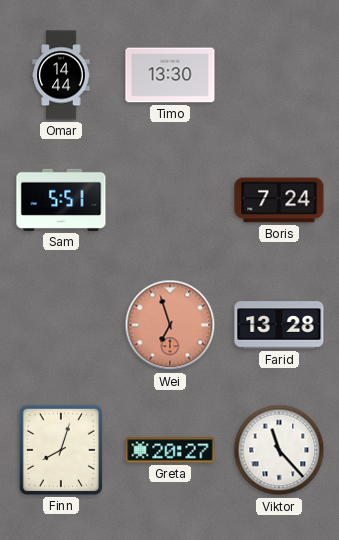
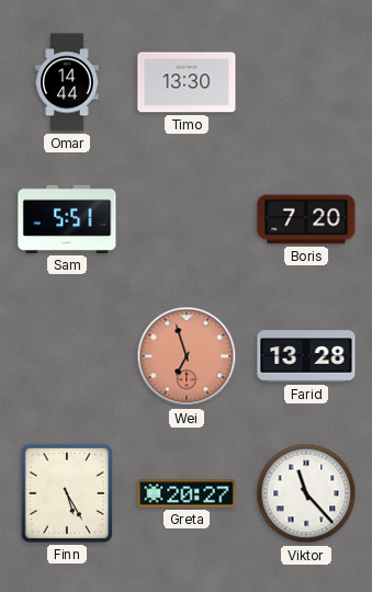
Boris: 7:24 -> 7:20 (306, 219)
Finn: 8:03 -> 5:25 (67, 493)
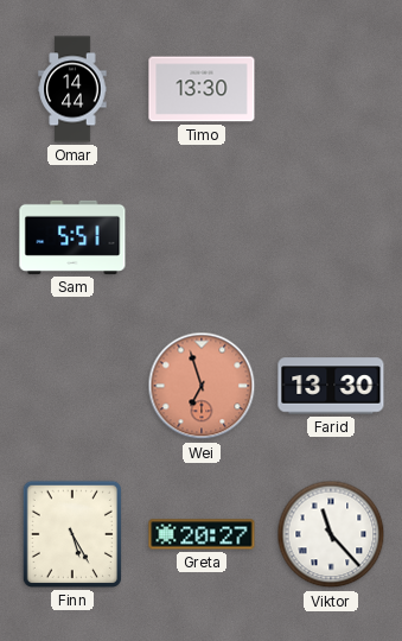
Boris: 7:20 -> none (306, 219)
Farid: 13:28 -> 13:30 (331, 386)
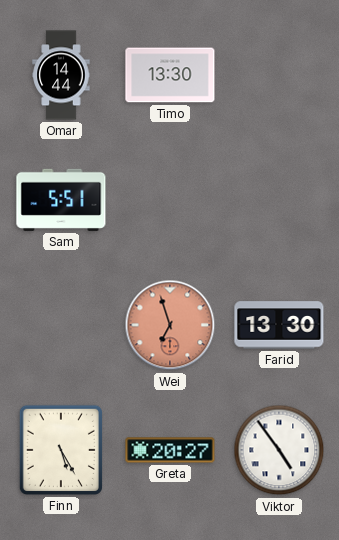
Viktor: 11:23 -> 4:54 (279, 450)
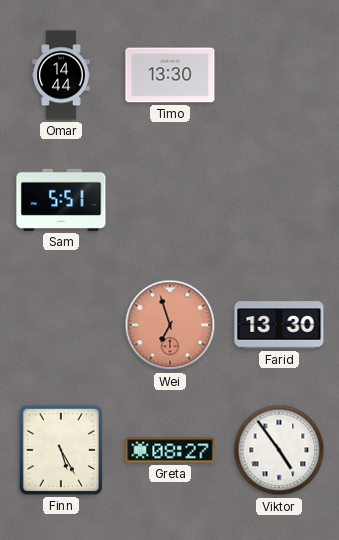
Greta: 20:27 -> 08:27 (170, 450)
